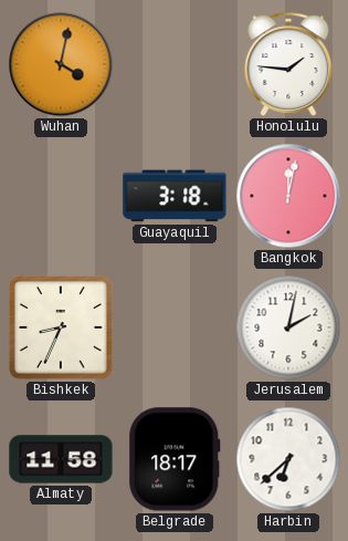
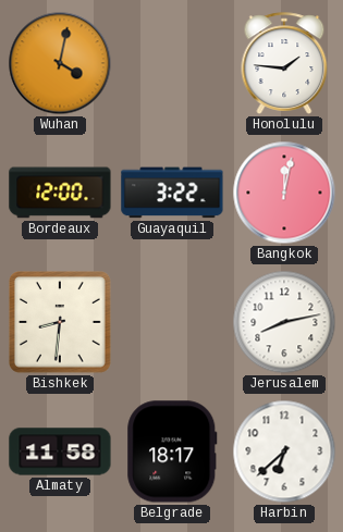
Bordeaux: none -> 12:00 (60, 193)
Guayaquil: 3:18 -> 3:22 (172, 193)
Bishkek: 8:34 -> 8:31 (61, 323)
Jerusalem: 2:02 -> 8:13 (284, 322)
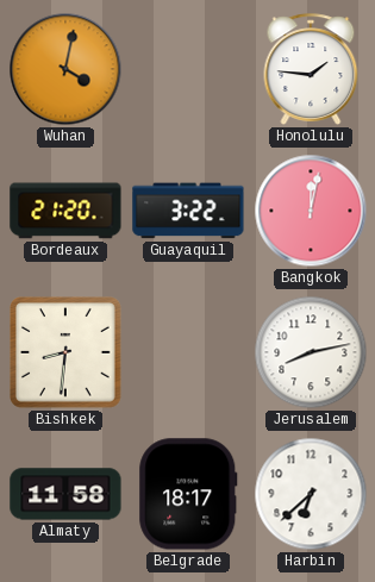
Bordeaux: 12:00 -> 21:20 (65, 211)
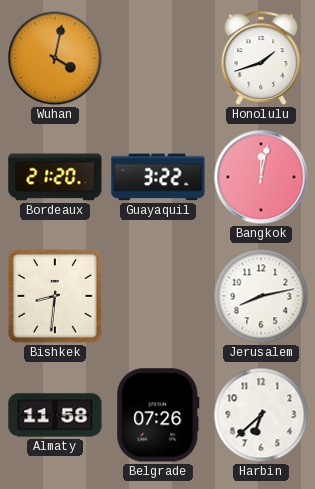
Honolulu: 1:46 -> 1:42 (261, 58)
Belgrade: 18:17 -> 07:26 (158, 415)
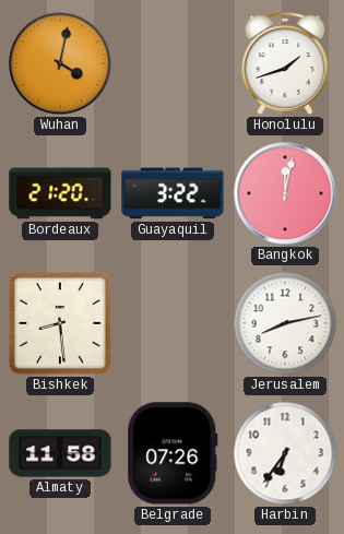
Bishkek: 8:31 -> 8:29 (61, 324)
Harbin: 6:38 -> 6:36 (285, 453)
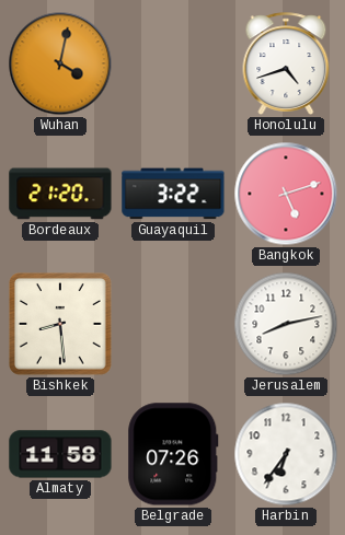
Honolulu: 1:42 -> 4:42 (286, 63)
Bangkok: 12:02 -> 5:12 (286, 194)
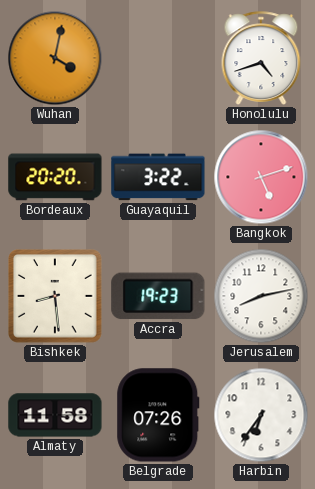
Bordeaux: 21:20 -> 20:20 (55, 177)
Accra: none -> 19:23 (158, 296)
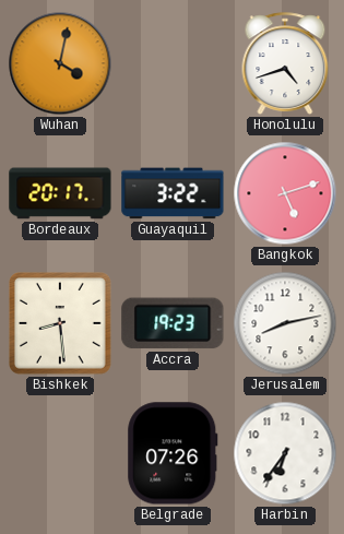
Bordeaux: 20:20 -> 20:17 (60, 193)
Almaty: 11:58 -> none (55, 415)
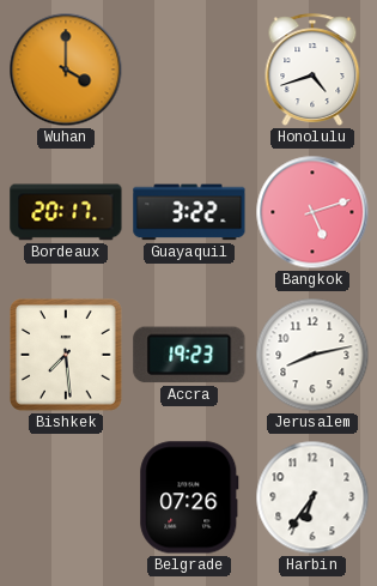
Wuhan: 4:02 -> 4:00 (66, 70)
Bishkek: 8:29 -> 7:29 (67, 356)
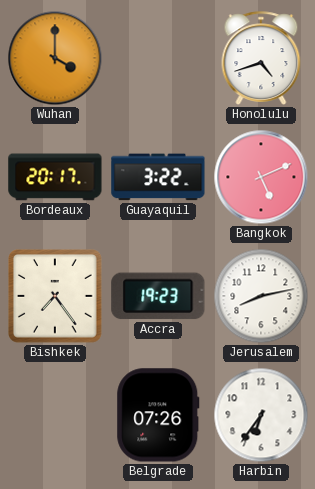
Bangkok: 5:12 -> 5:11 (261, 177)
Bishkek: 7:29 -> 7:24 (56, 297)
